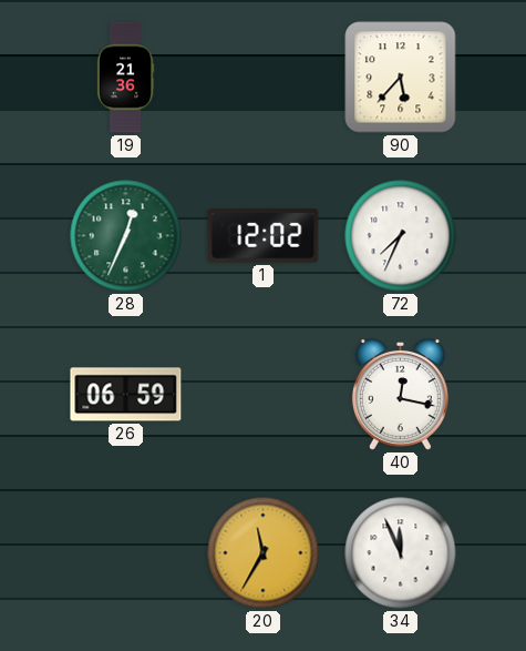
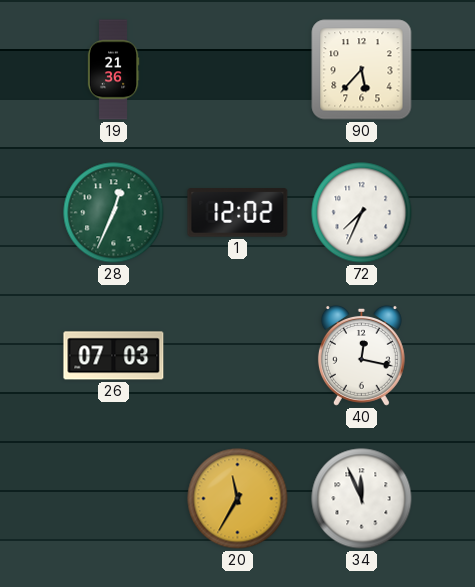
26: 06:59 -> 07:03 (114, 356)
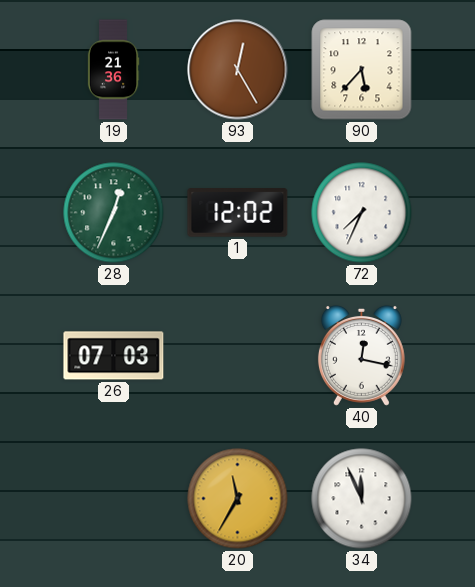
93: none -> 12:25 (238, 70)
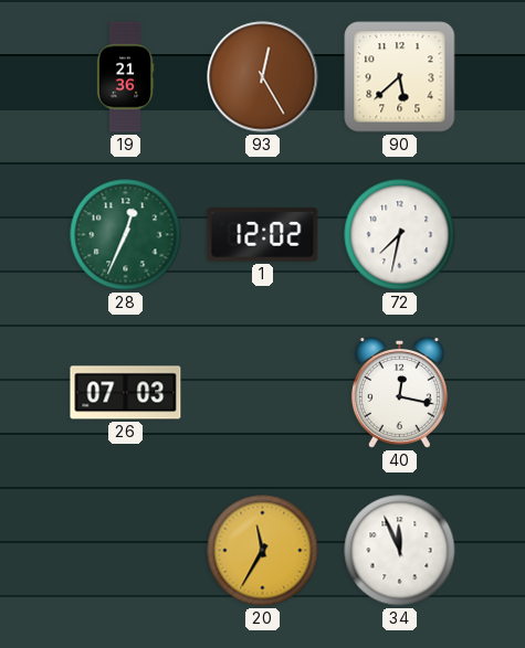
90: 5:37 -> 5:38 (400, 77)
72: 7:34 -> 7:32 (400, 235)
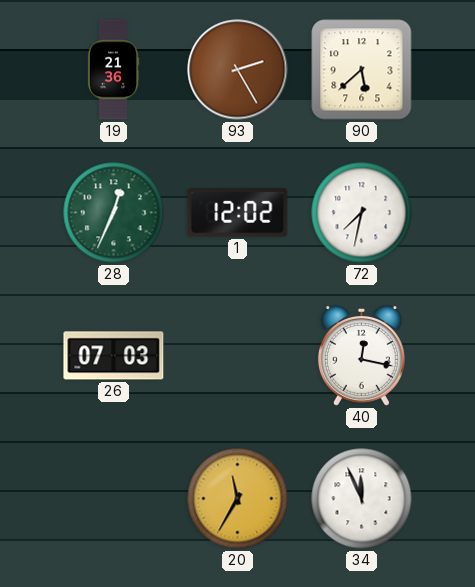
93: 12:25 -> 2:25 (238, 70)
